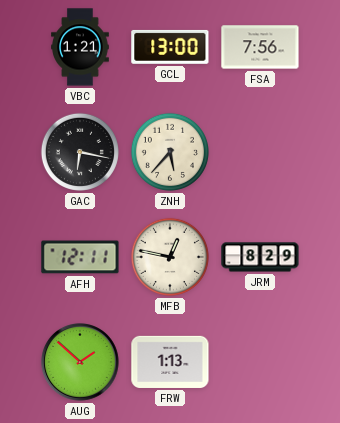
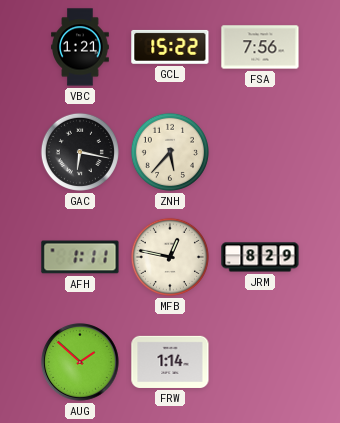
GCL: 13:00 -> 15:22 (170, 47)
AFH: 12:11 -> 1:11 (80, 257)
FRW: 1:13 -> 1:14 (170, 362)
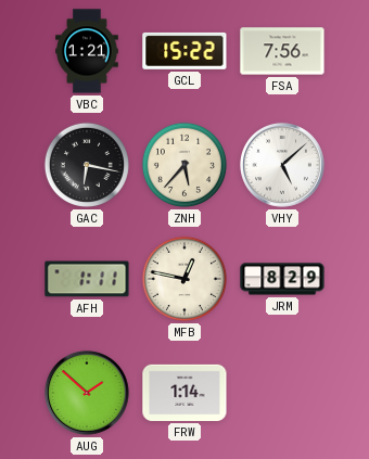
VHY: none -> 5:08 (283, 166)
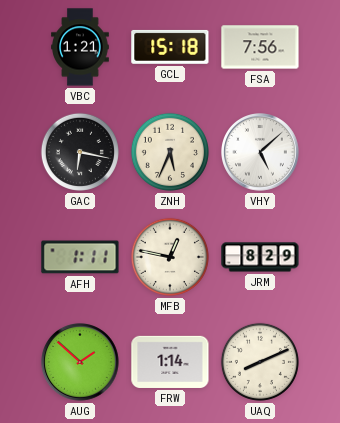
GCL: 15:22 -> 15:18 (170, 47)
ZNH: 5:37 -> 5:34 (170, 152)
UAQ: none -> 8:11 (260, 362)
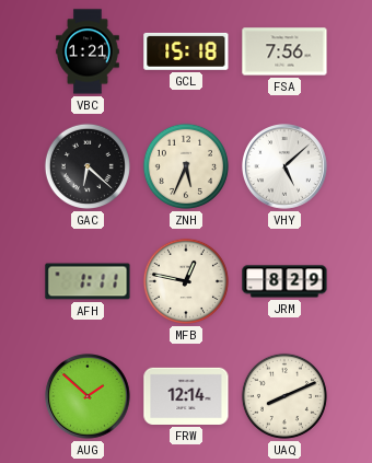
GAC: 6:17 -> 6:22 (88, 166)
FRW: 1:14 -> 12:14 (186, 396)
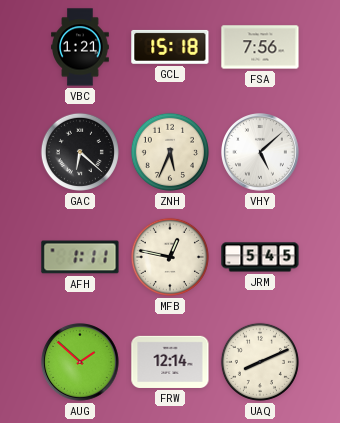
JRM: 8:29 -> 5:45 (260, 257)
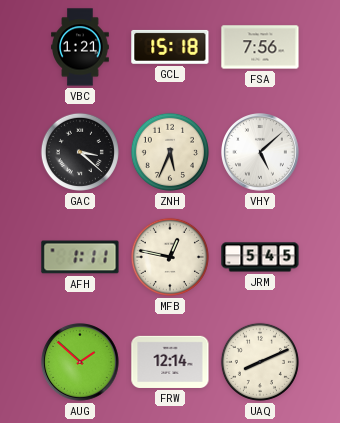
GAC: 6:22 -> 3:22 (80, 152)
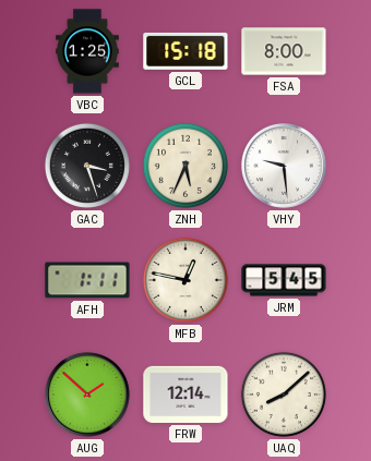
VBC: 1:21 -> 1:25 (87, 51)
FSA: 7:56 -> 8:00 (284, 51)
GAC: 3:22 -> 3:27 (87, 166)
VHY: 5:08 -> 9:29 (285, 167)
UAQ: 8:11 -> 8:08 (284, 395)
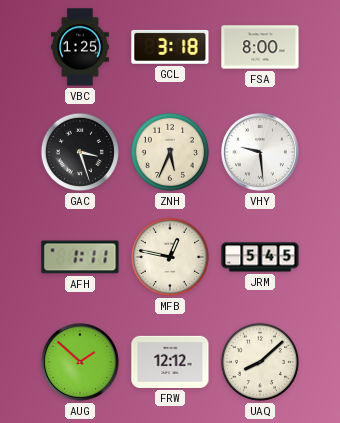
GCL: 15:18 -> 3:18 (170, 47)
FRW: 12:14 -> 12:12 (170, 362)
